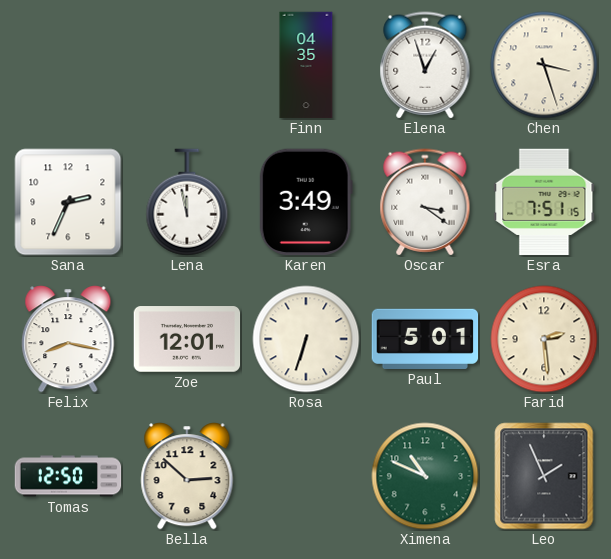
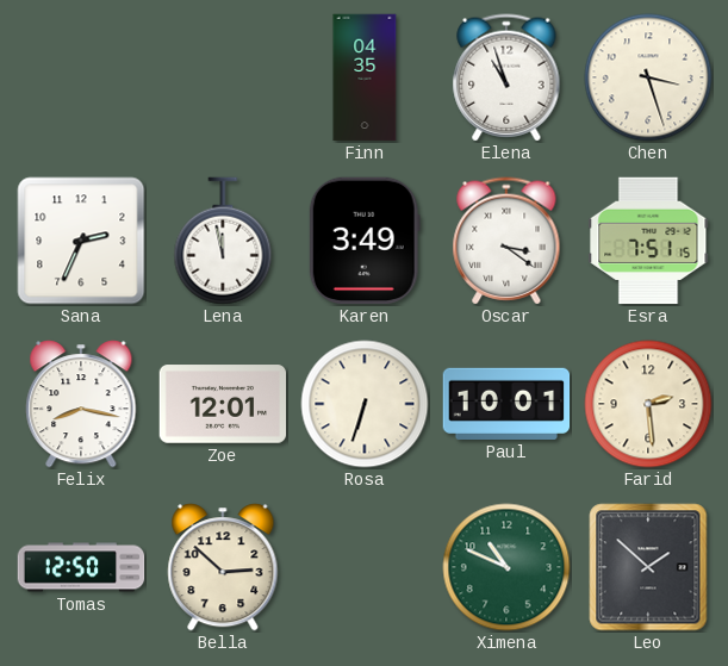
Elena: 12:57 -> 10:57 (506, 77)
Paul: 5:01 -> 10:01 (506, 404)
Leo: 1:56 -> 1:52 (648, 567)
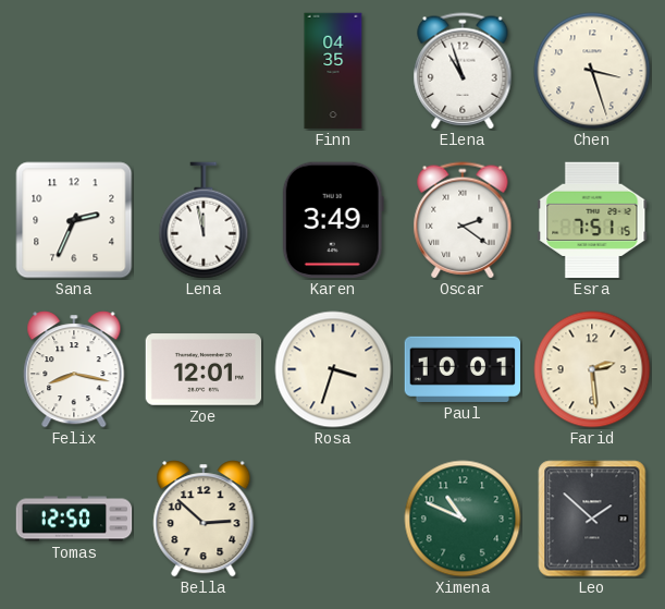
Oscar: 3:21 -> 2:21 (463, 220)
Rosa: 6:33 -> 3:33 (333, 369)
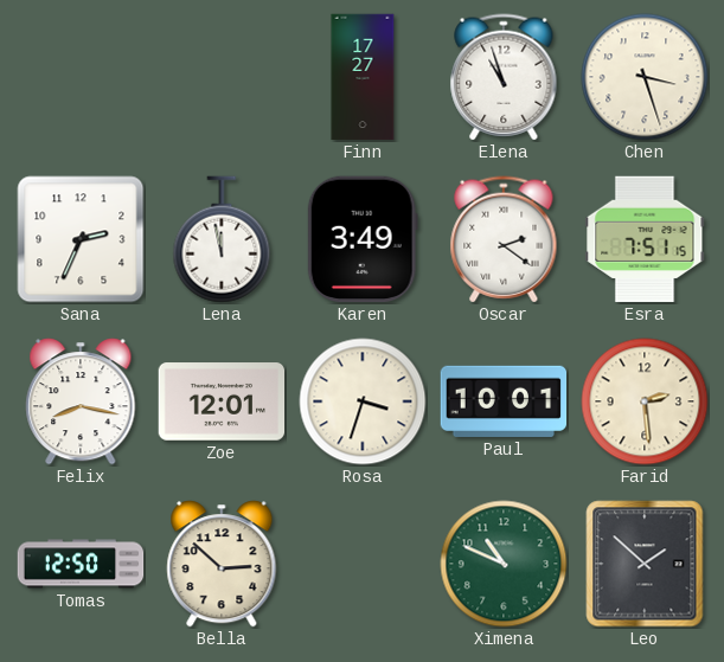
Finn: 04:35 -> 17:27 (363, 77)
